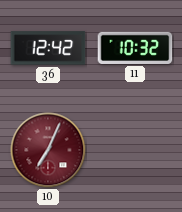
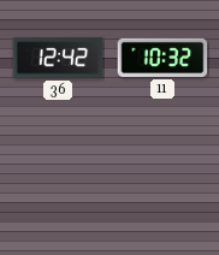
10: 7:04 -> none (48, 150)
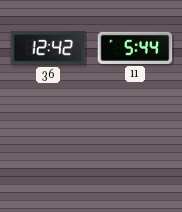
11: 10:32 -> 5:44 (135, 48)
